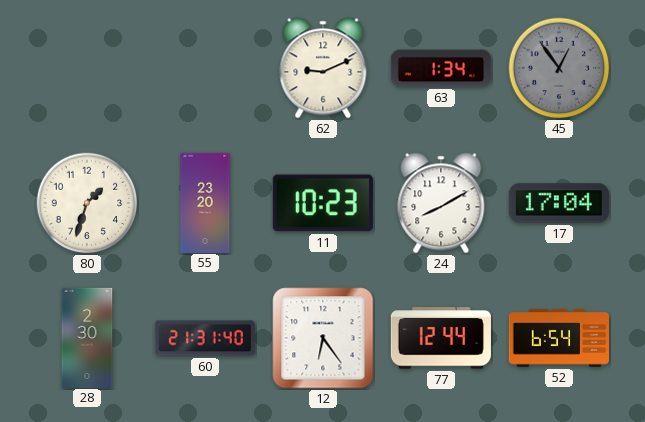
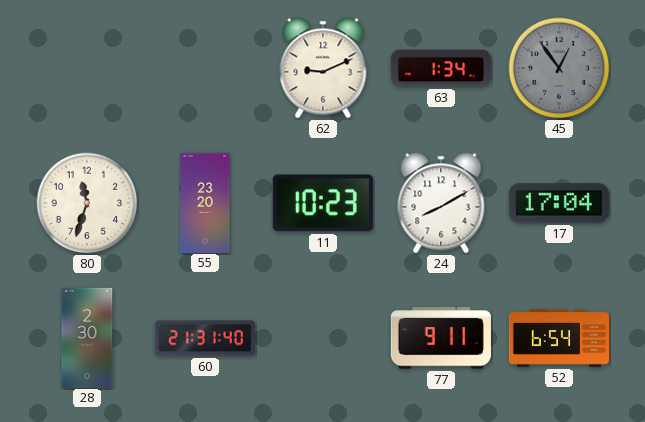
80: 1:33 -> 11:33 (87, 203)
12: 6:24 -> none (323, 338)
77: 12:44 -> 9:11 (441, 338)
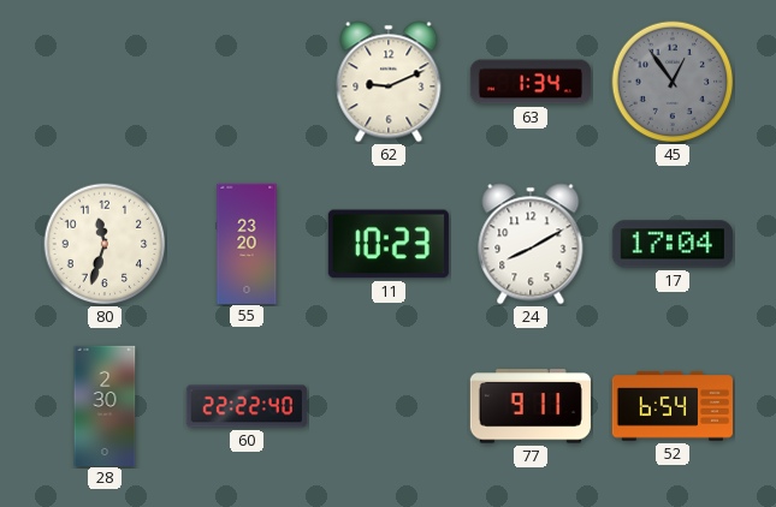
60: 21:31 -> 22:22 (247, 406)
